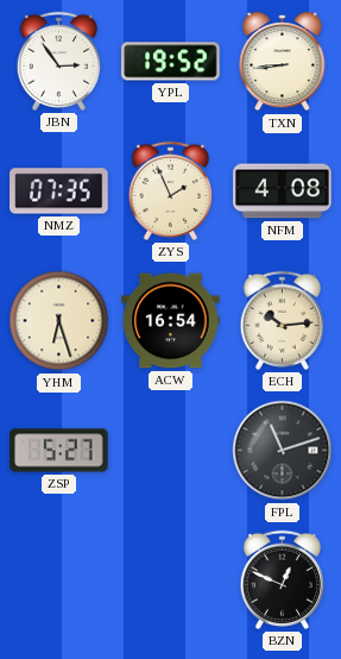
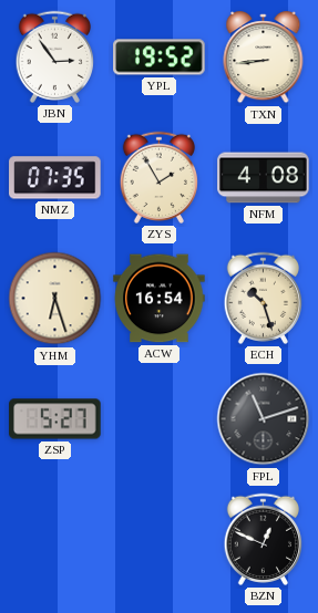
ZYS: 1:56 -> 1:55 (158, 177)
ECH: 10:14 -> 10:27 (263, 298)
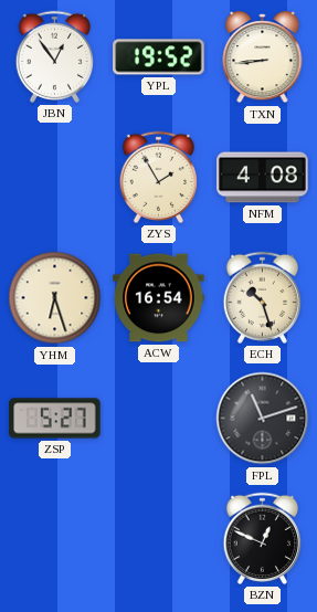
JBN: 2:54 -> 12:54 (54, 56)
NMZ: 07:35 -> none (55, 178)
